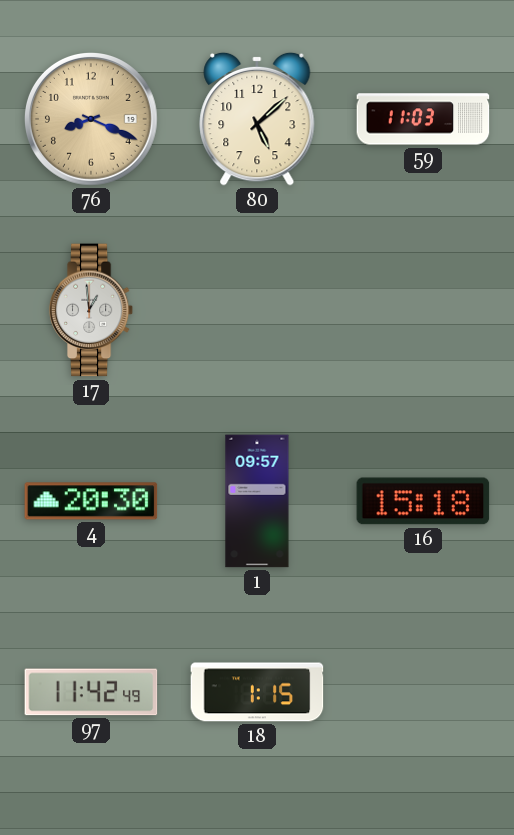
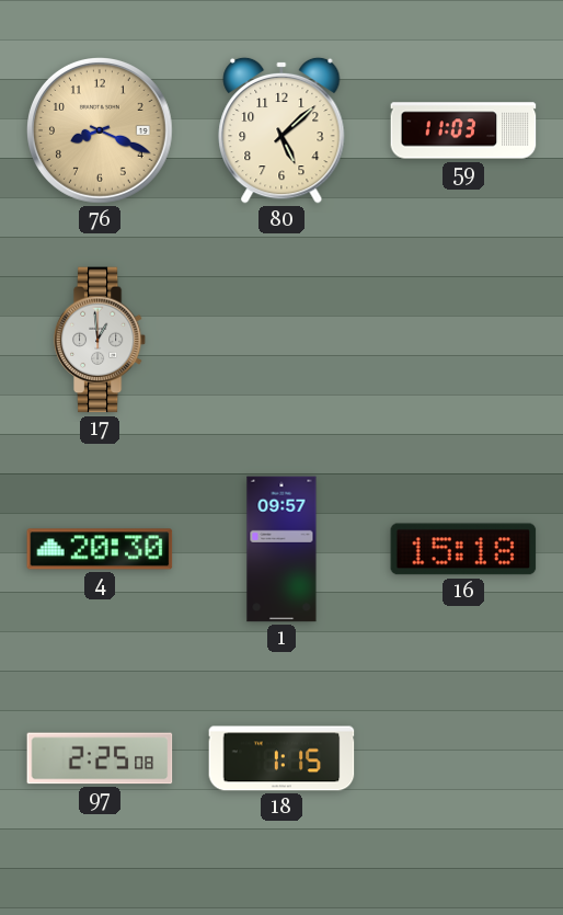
97: 11:42 -> 2:25 (100, 758)
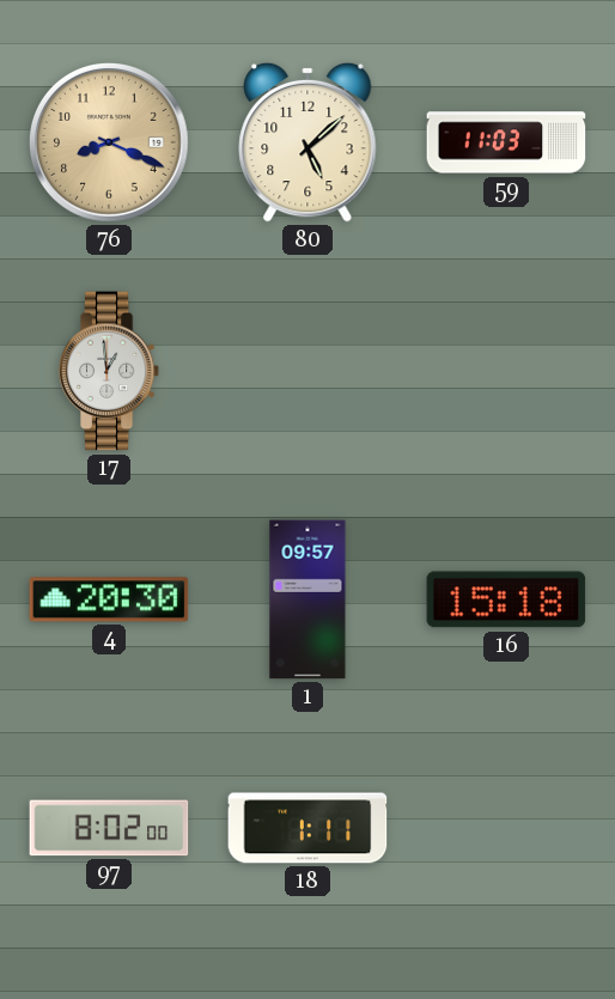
97: 2:25 -> 8:02 (109, 828)
18: 1:15 -> 1:11 (307, 828)
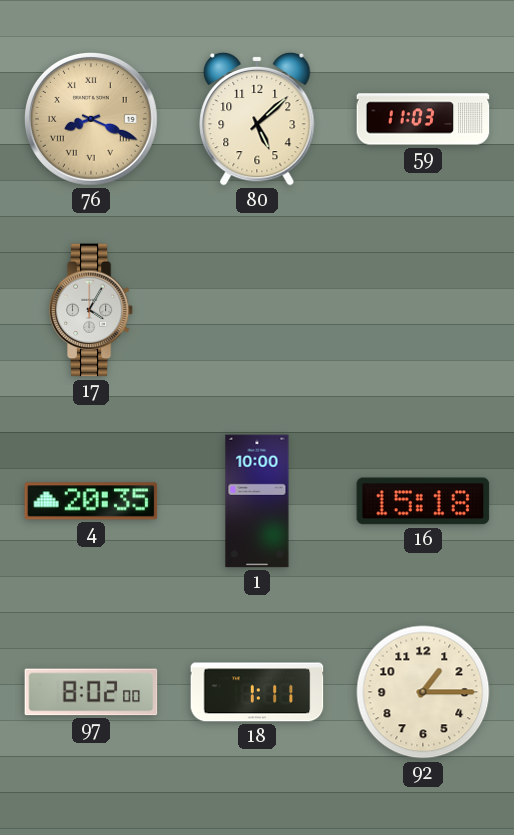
76 numerals: Arabic -> Roman (92, 120)
17: 12:59 -> 4:05 (91, 310)
4: 20:30 -> 20:35 (91, 501)
1: 09:57 -> 10:00 (257, 501)
92: none -> 1:15 (423, 692)
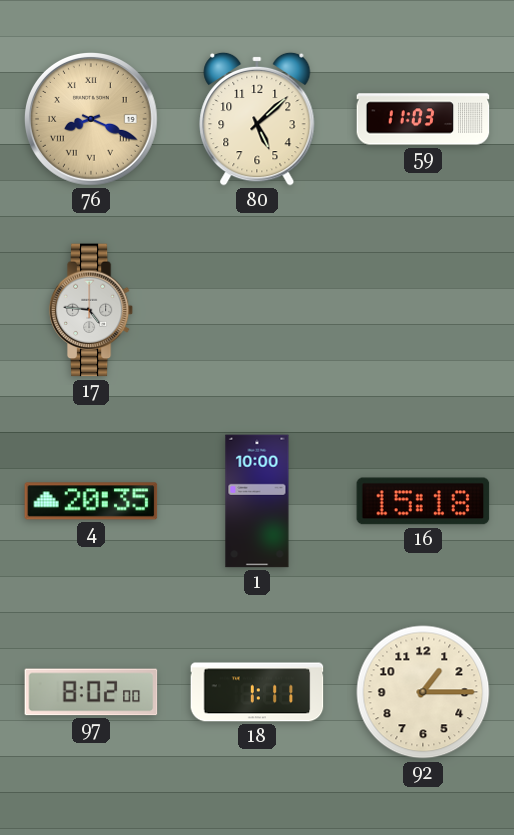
17: 4:05 -> 4:46 (91, 310)
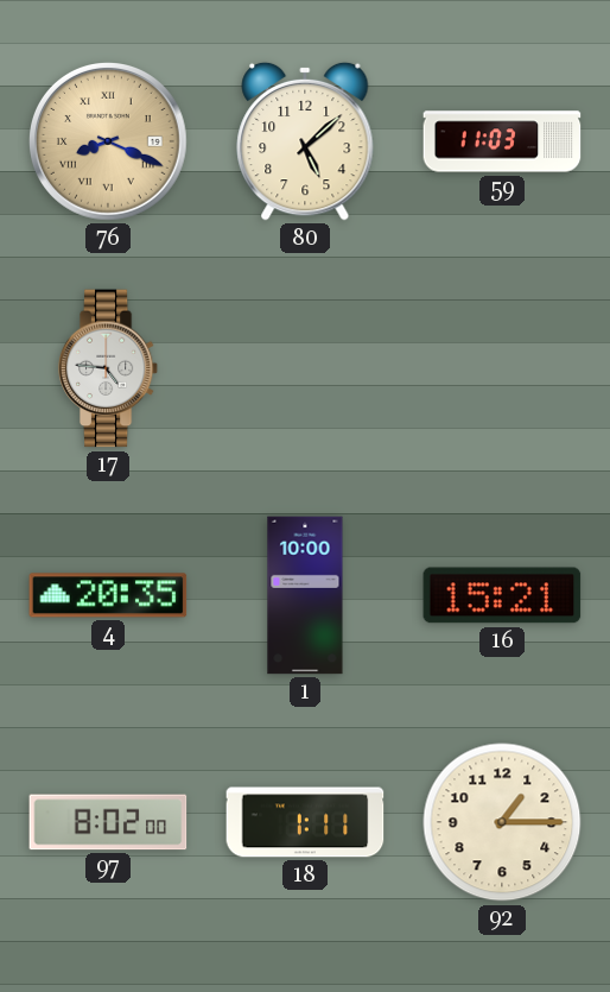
16: 15:18 -> 15:21 (502, 595)
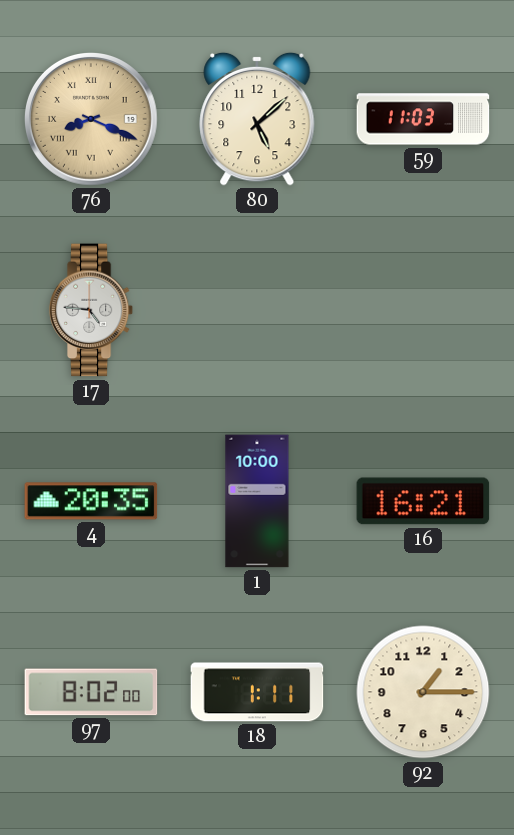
16: 15:21 -> 16:21 (423, 501)
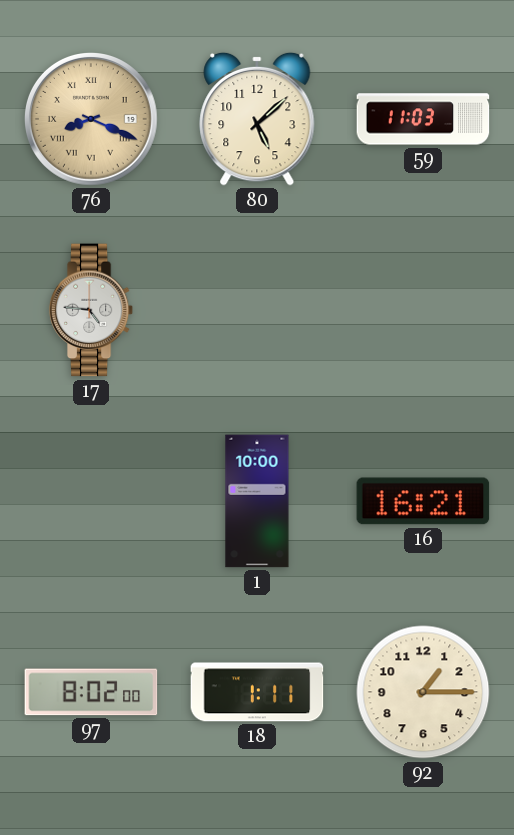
4: 20:35 -> none (91, 501)
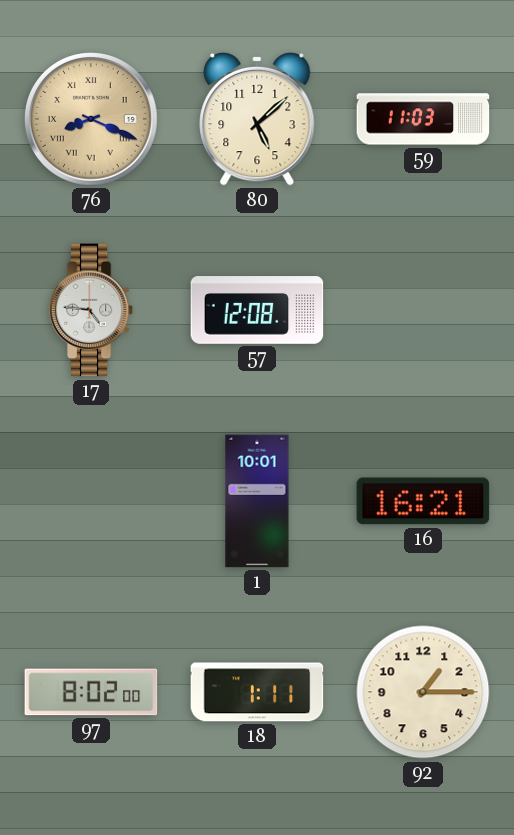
57: none -> 12:08 (257, 310)
1: 10:00 -> 10:01 (257, 501)
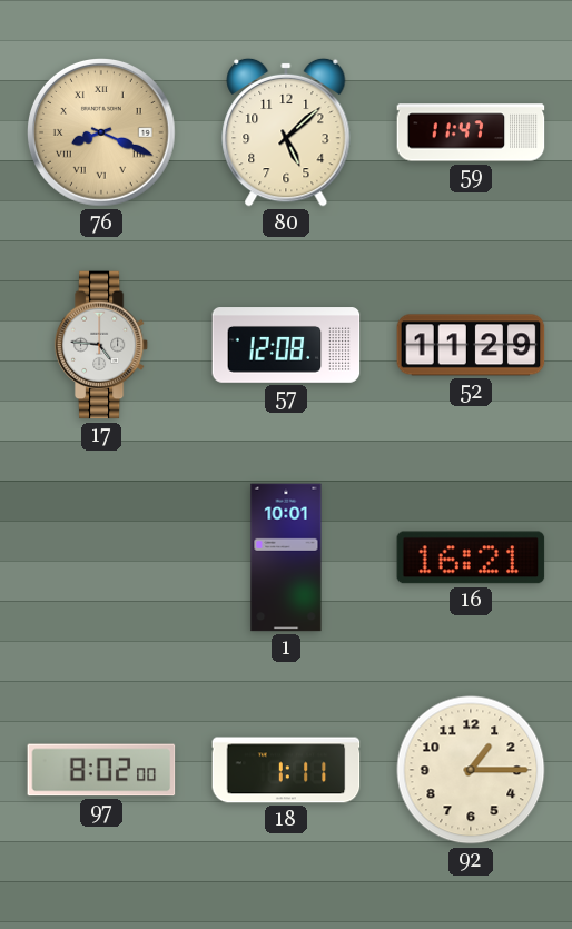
59: 11:03 -> 11:47 (471, 132)
52: none -> 11:29 (471, 345)
